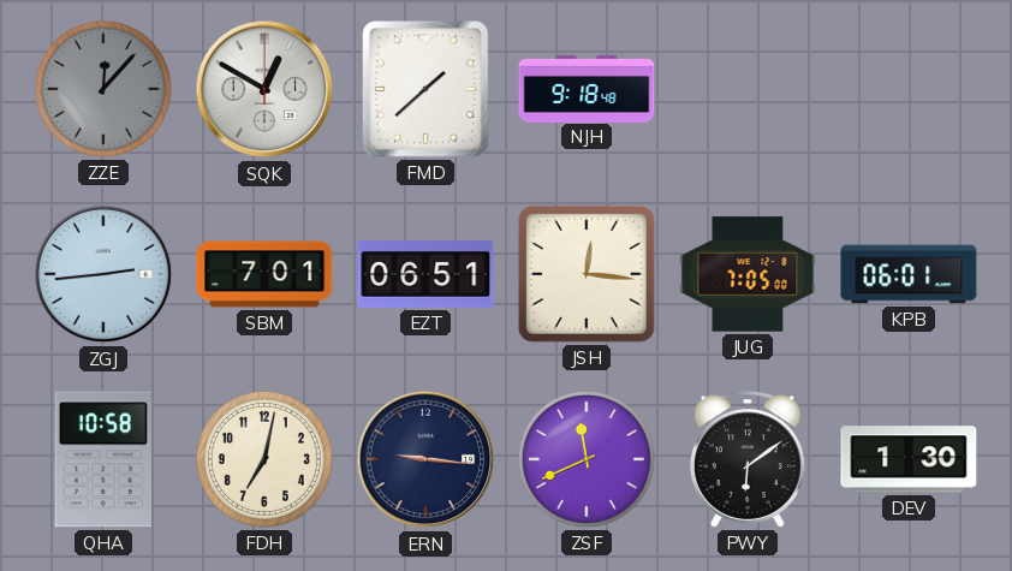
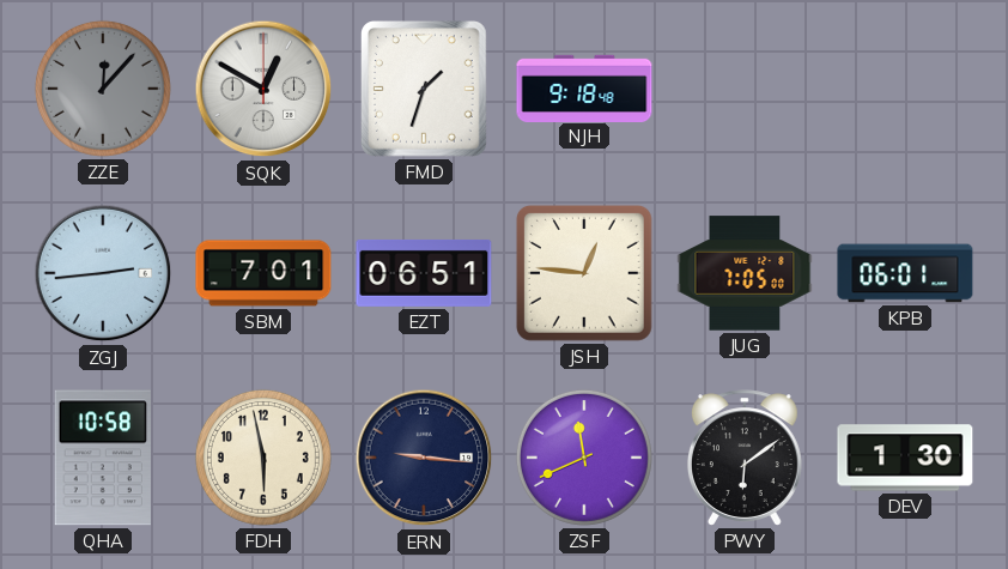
FMD: 1:38 -> 1:33 (425, 90)
JSH: 12:16 -> 12:46 (584, 273)
FDH: 7:02 -> 5:58 (263, 458)
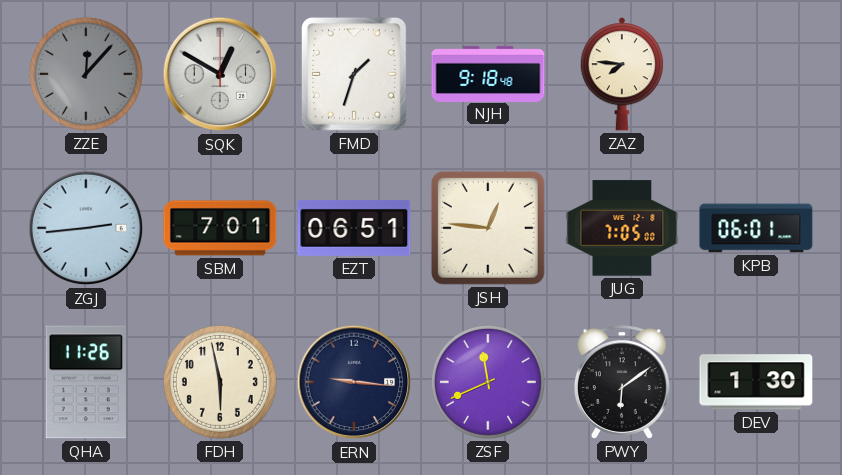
ZAZ: none -> 7:46 (622, 74)
QHA: 10:58 -> 11:26 (86, 382)
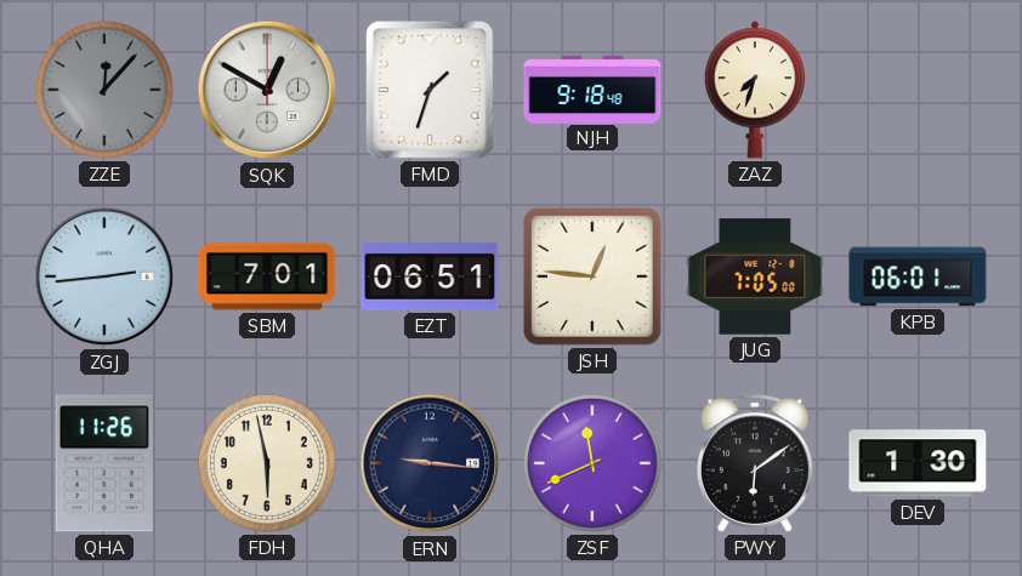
ZAZ: 7:46 -> 7:33 (755, 90)
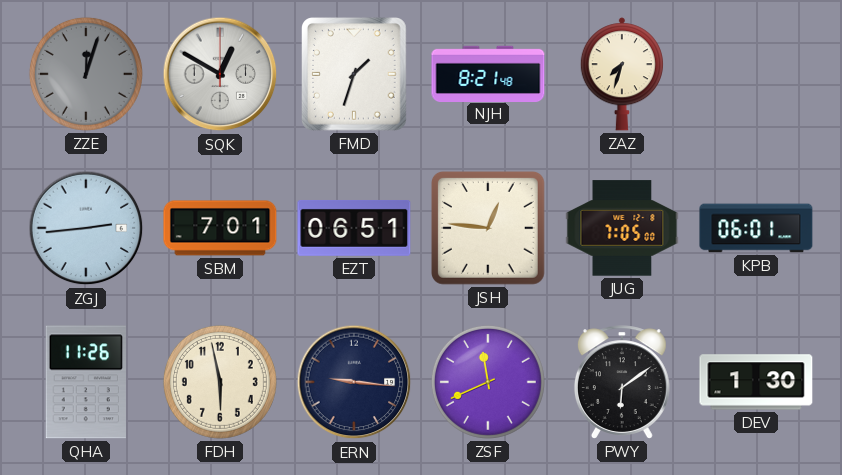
ZZE: 12:07 -> 12:03 (86, 74)
NJH: 9:18 -> 8:21 (488, 73)
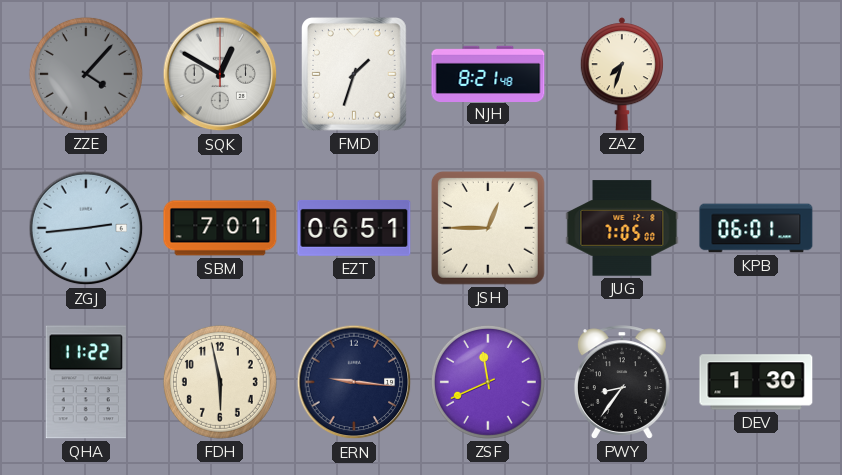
ZZE: 12:03 -> 4:07 (86, 74)
JSH: 12:46 -> 12:45 (488, 228)
QHA: 11:26 -> 11:22 (86, 382)
PWY: 6:09 -> 8:36 (622, 382)
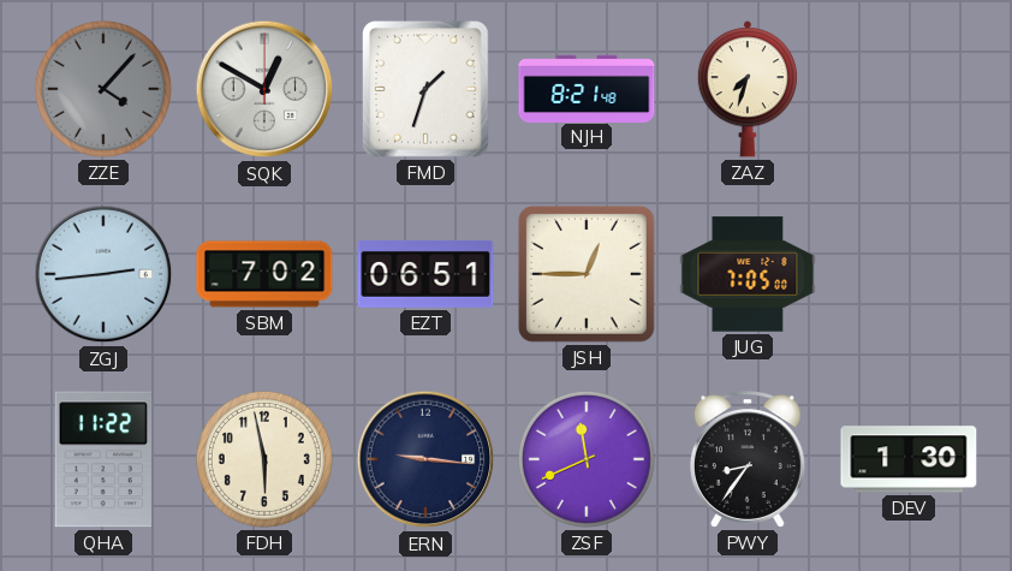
SBM: 7:01 -> 7:02 (264, 274)
KPB: 06:01 -> none (756, 228)
